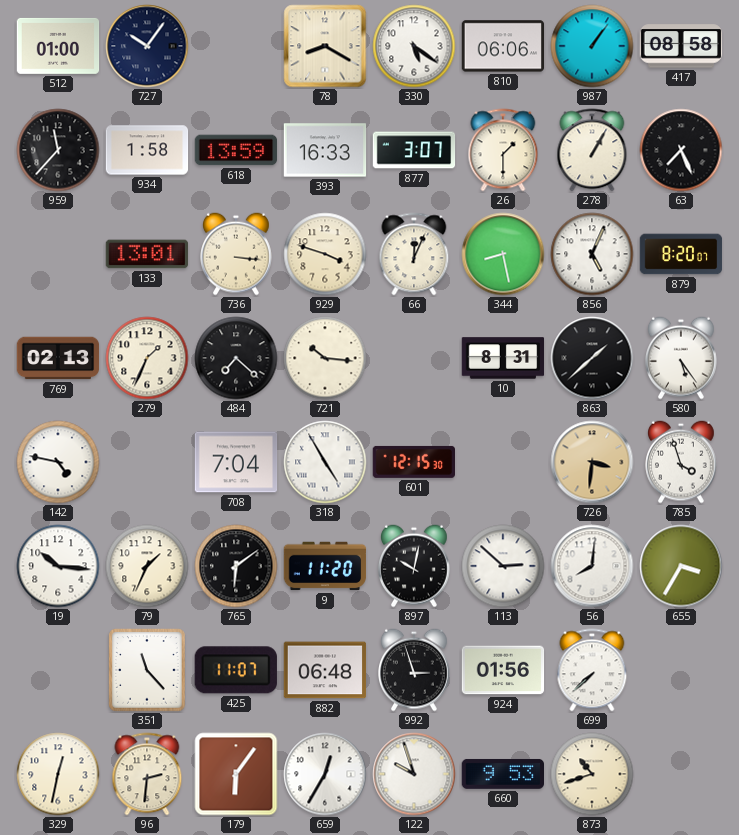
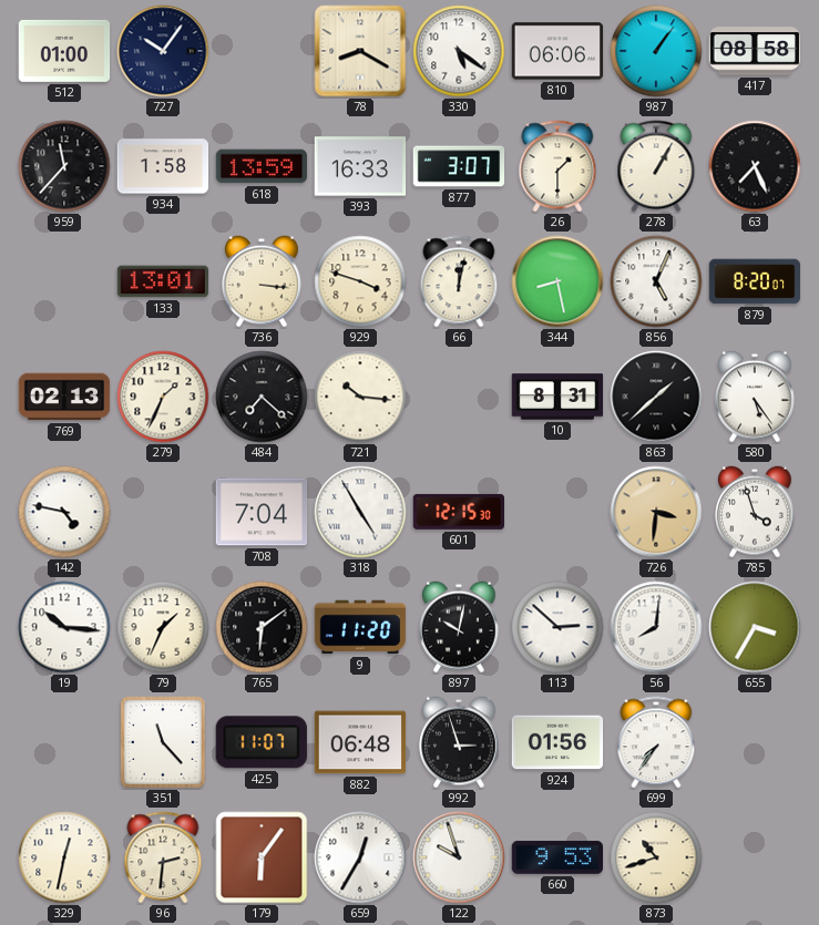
66: 12:04 -> 12:02 (459, 281)
699: 7:38 -> 7:36 (656, 742)
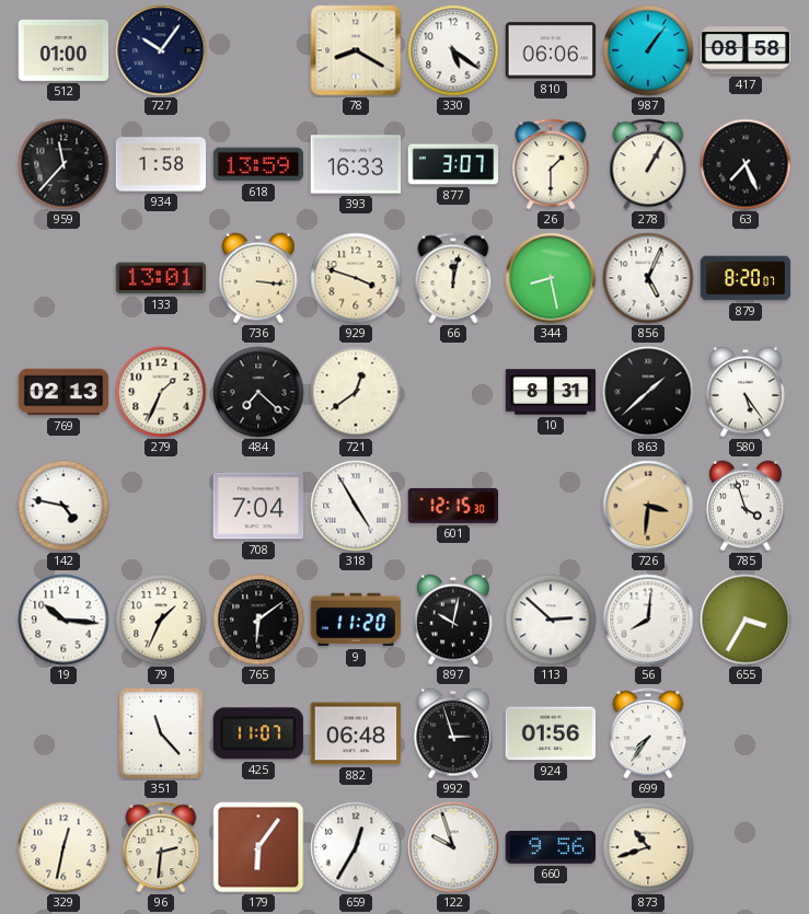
721: 10:16 -> 12:39 (356, 392)
660: 9:53 -> 9:56 (551, 847)
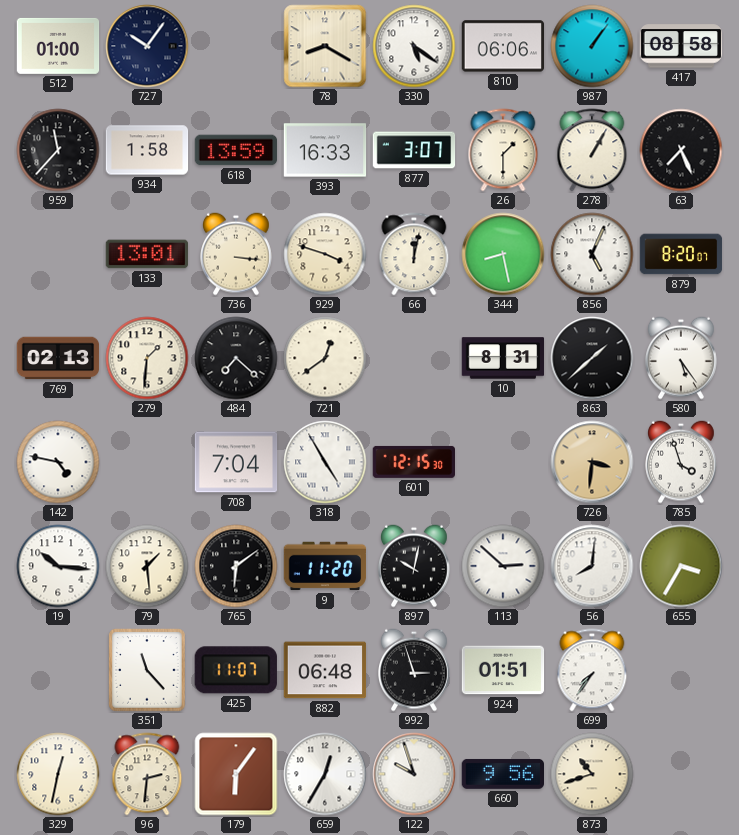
279: 1:34 -> 1:31 (147, 358)
79: 1:34 -> 1:29 (147, 566)
924: 01:56 -> 01:51 (503, 670)
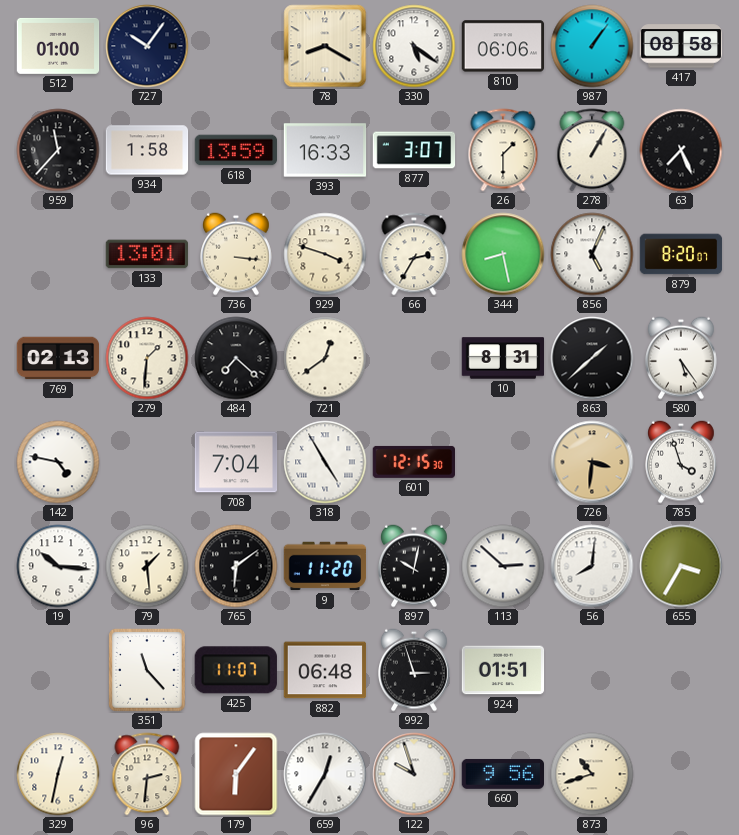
66: 12:02 -> 2:35 (414, 254)
699: 7:36 -> none (592, 670)
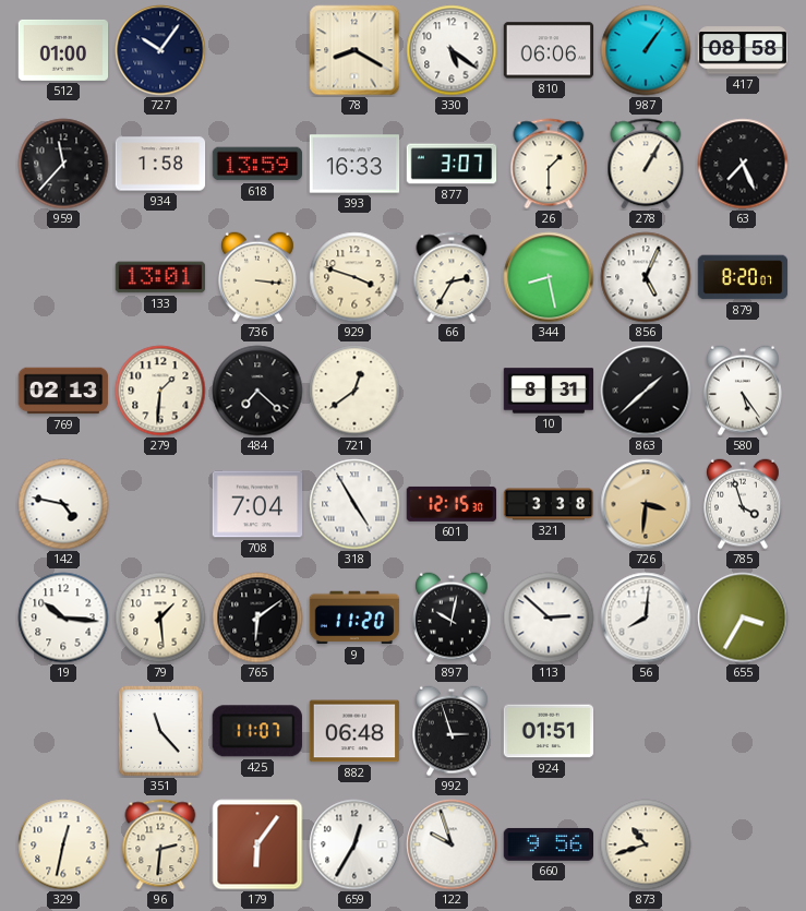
321: none -> 3:38 (549, 504)
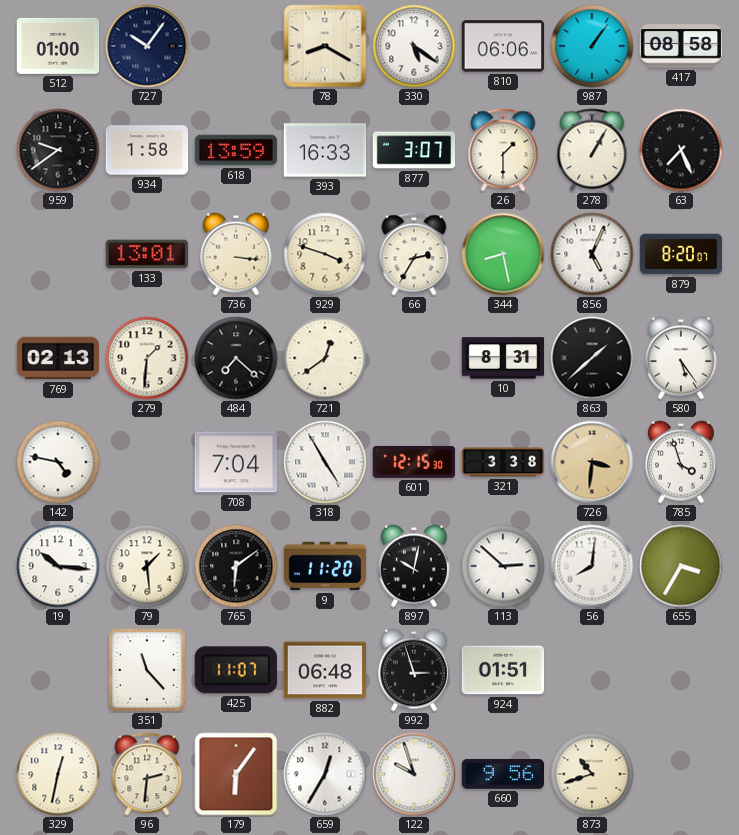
959: 11:37 -> 9:39 (58, 150)
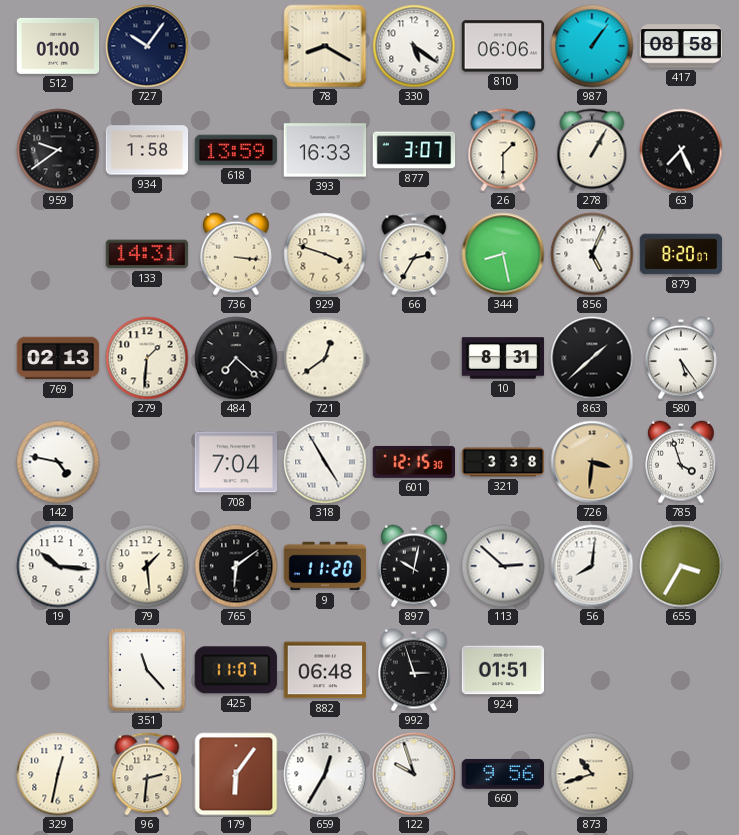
133: 13:01 -> 14:31 (147, 254)
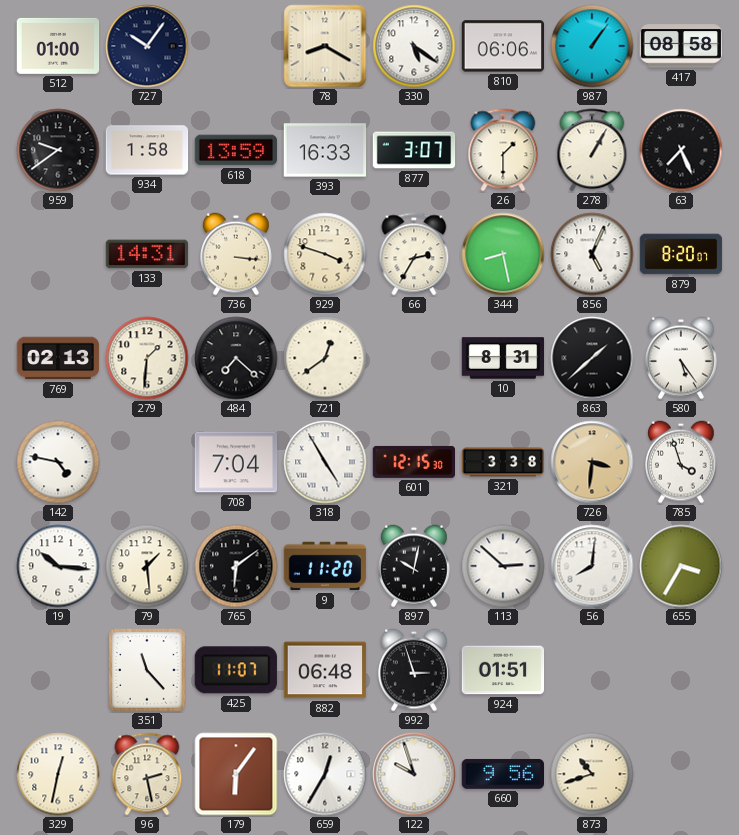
96: 2:31 -> 2:28 (147, 774)
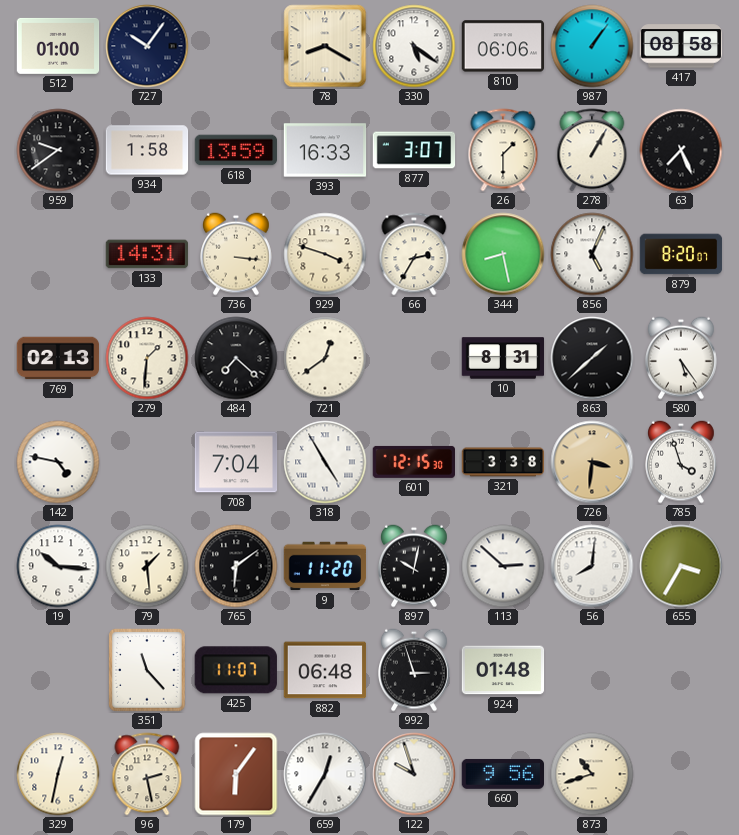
924: 01:51 -> 01:48 (503, 670)
